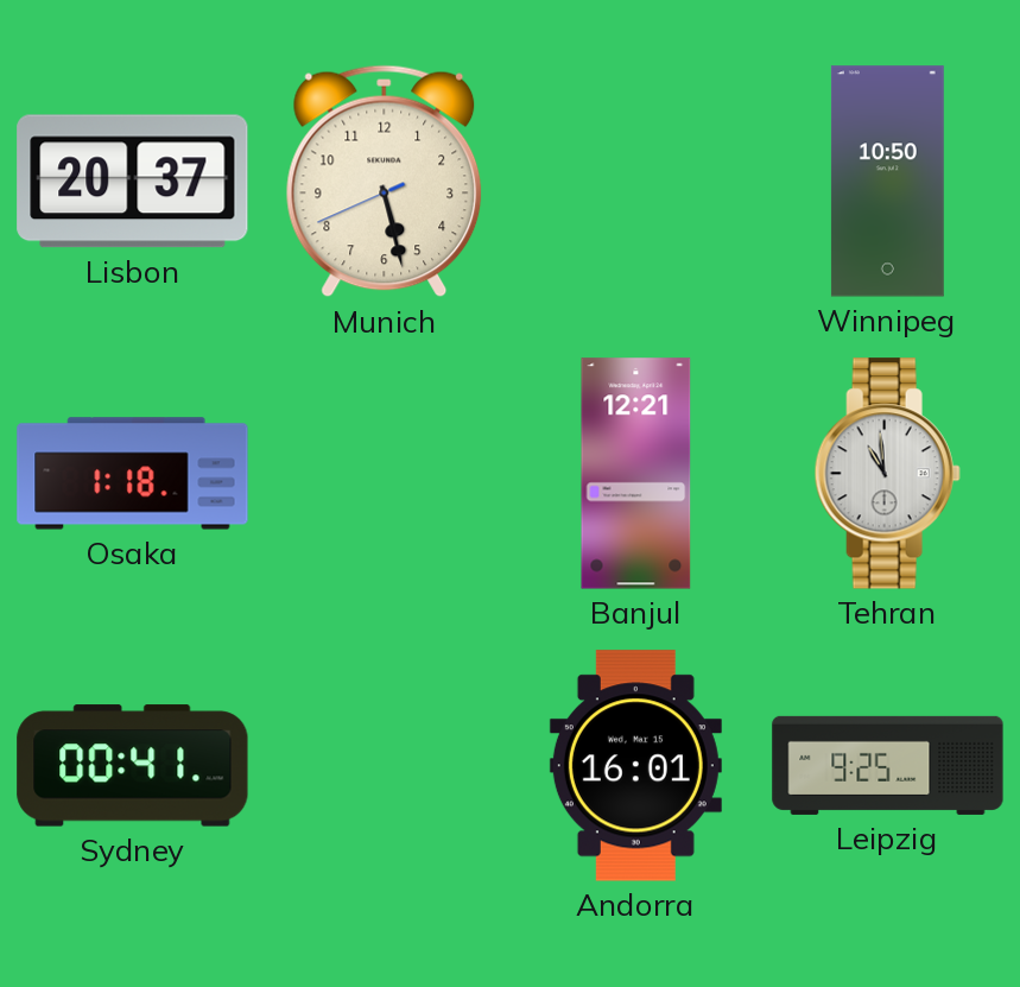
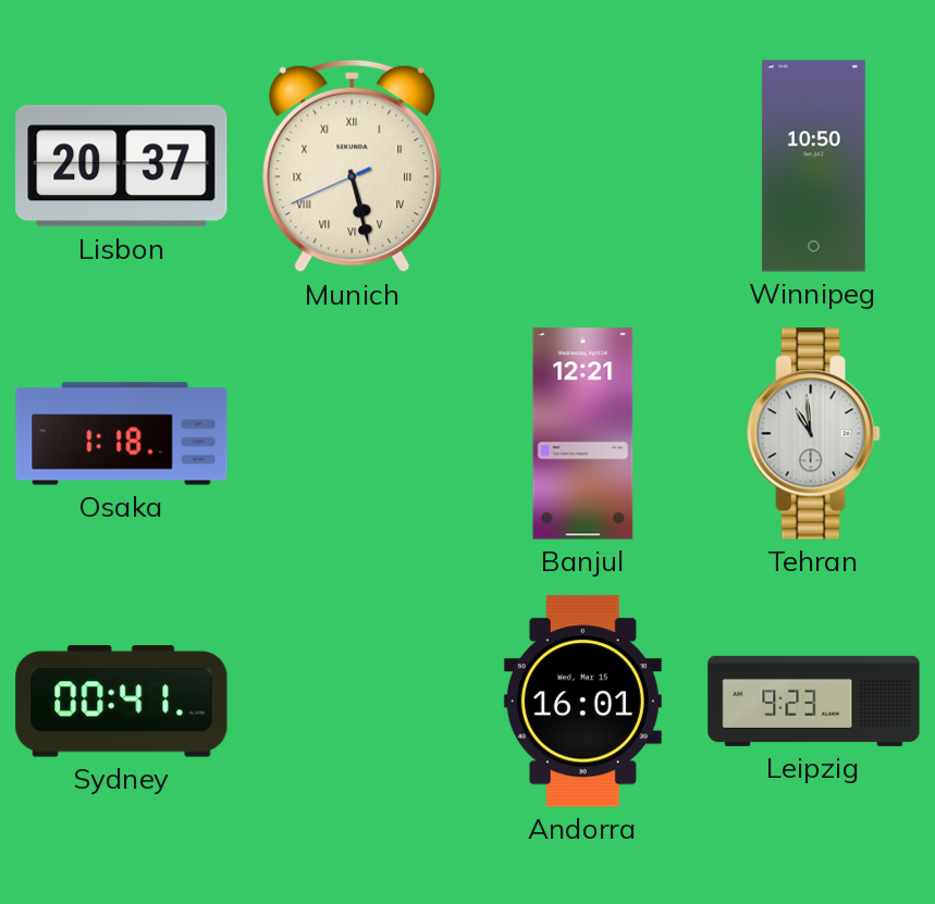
Munich numerals: Arabic -> Roman (353, 166)
Leipzig: 9:25 -> 9:23 (814, 701)
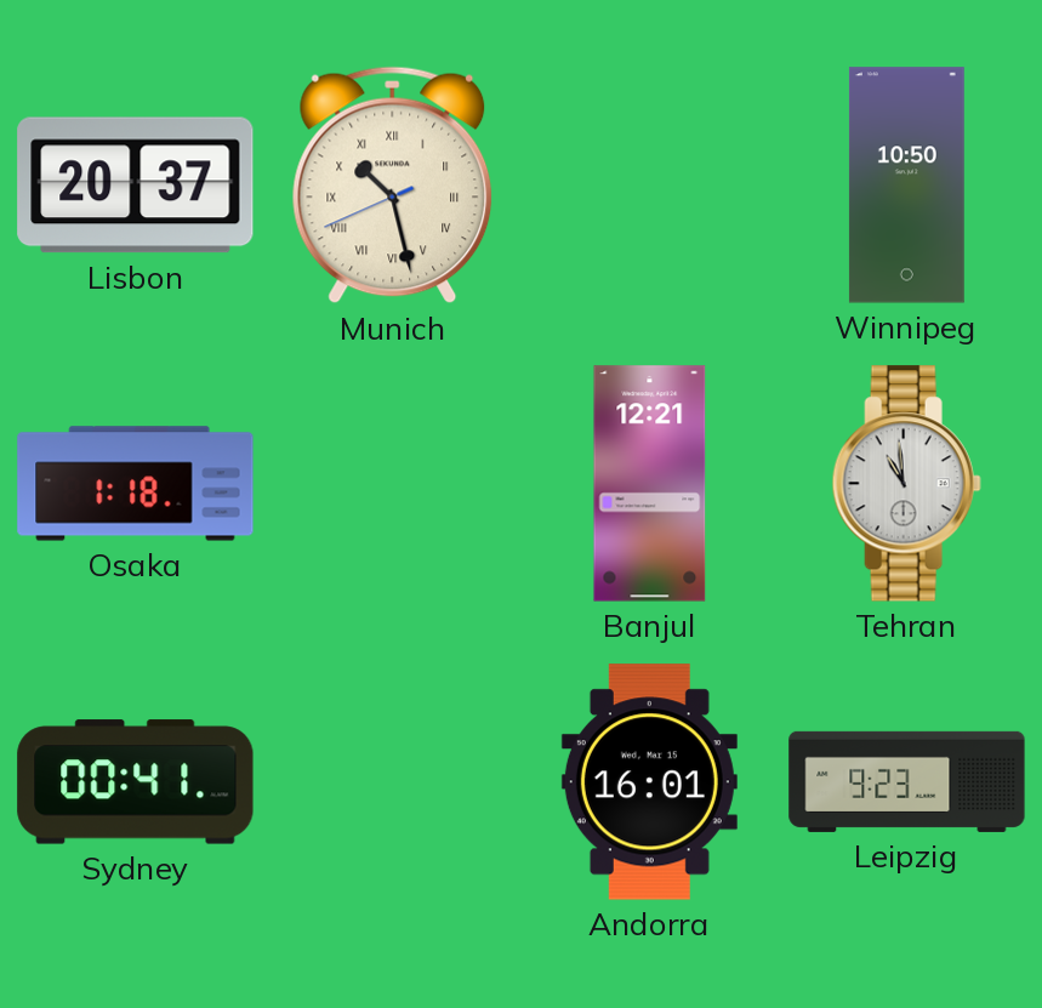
Munich: 5:27 -> 10:27 (393, 186)
